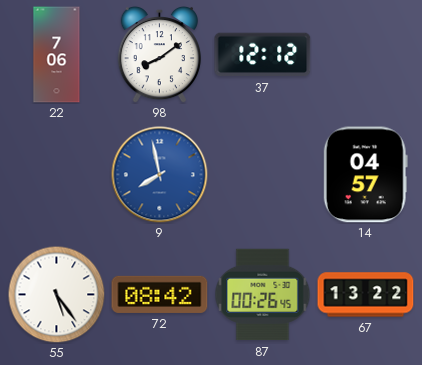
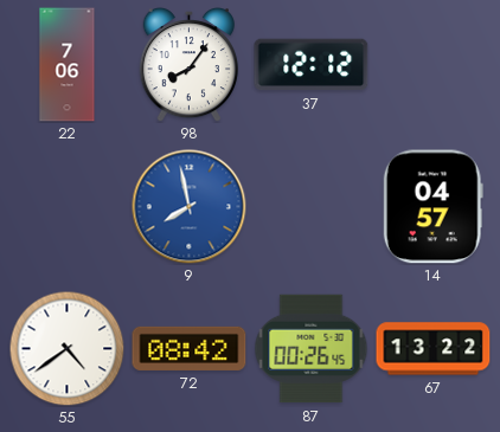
98: 8:09 -> 8:06 (188, 64)
55: 5:24 -> 4:39 (66, 348)
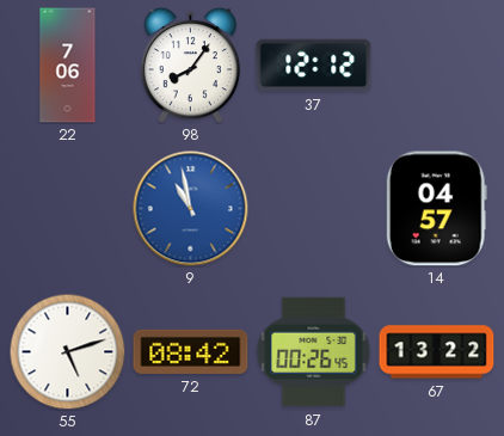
9: 7:58 -> 10:58 (191, 209)
55: 4:39 -> 5:12 (67, 351)
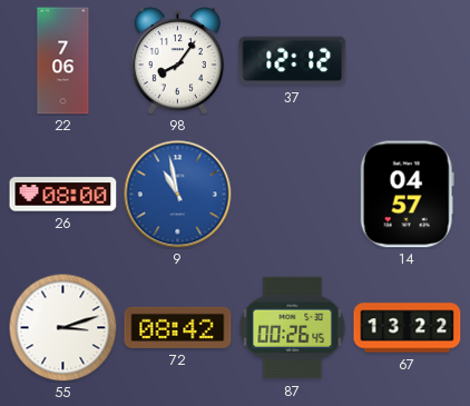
26: none -> 08:00 (63, 195)
55: 5:12 -> 3:12 (62, 327)
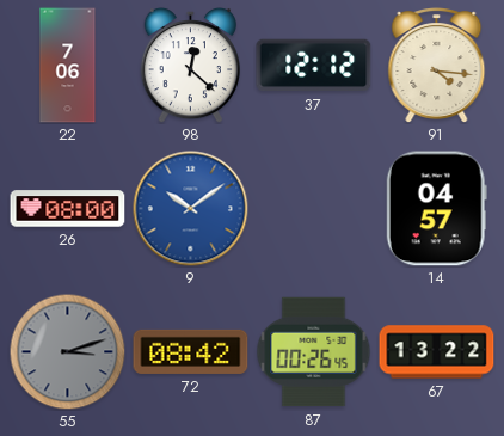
98: 8:06 -> 12:22 (190, 65)
91: none -> 4:16 (437, 66)
9: 10:58 -> 10:09 (191, 209)
55 dial: white -> grey (67, 351)
